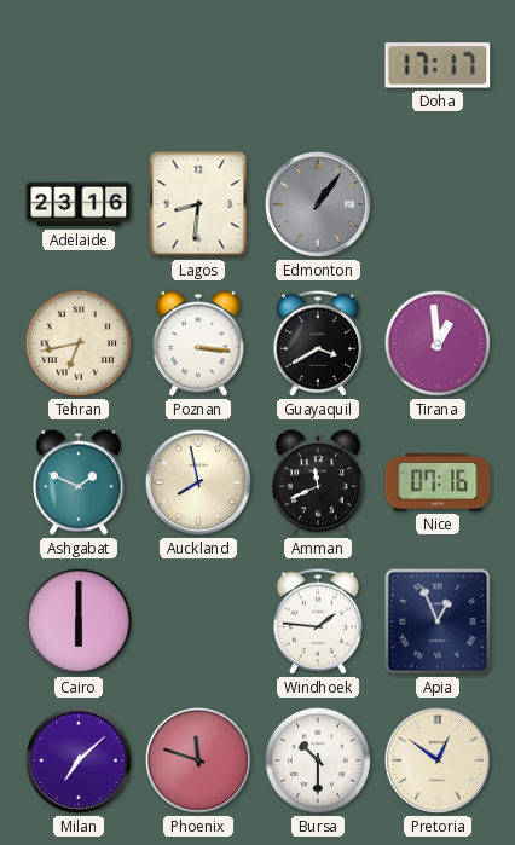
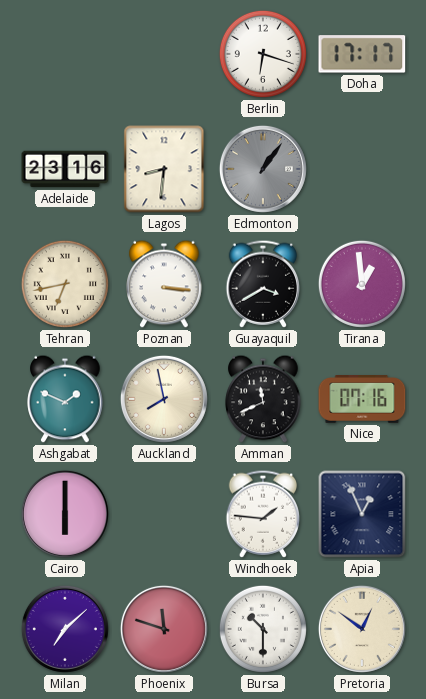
Berlin: none -> 6:18 (263, 54)
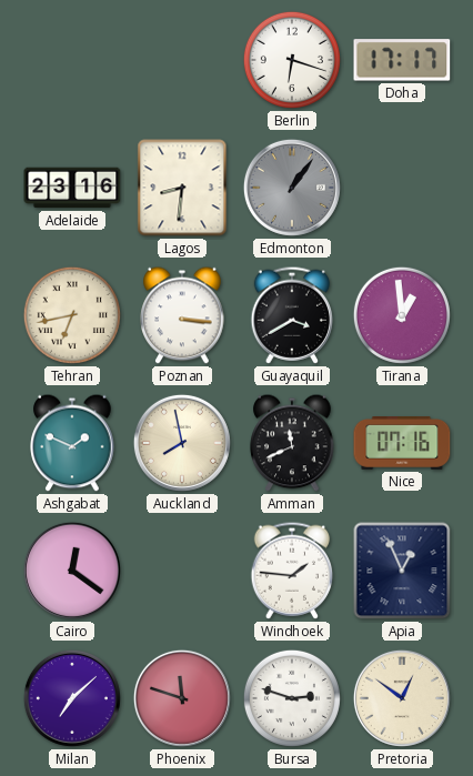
Cairo: 6:00 -> 12:21 (72, 571)
Bursa: 10:30 -> 2:48 (292, 698)
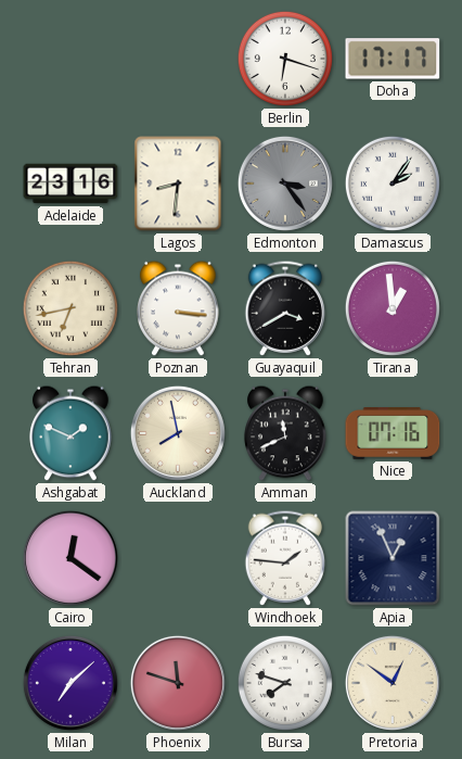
Edmonton: 1:06 -> 3:24 (285, 184)
Damascus: none -> 2:06 (393, 184)
Bursa: 2:48 -> 7:48 (285, 683)
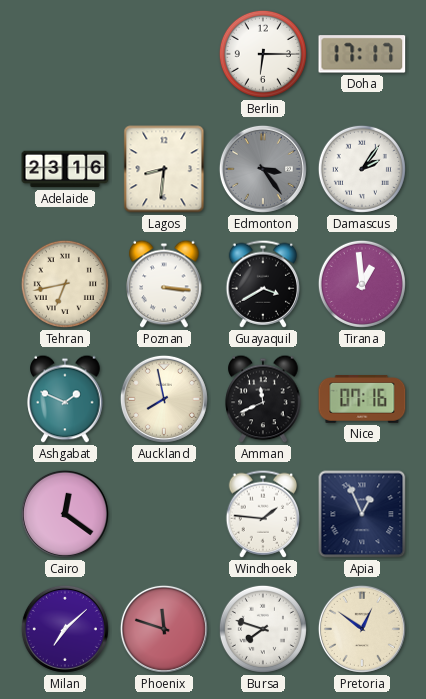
Berlin: 6:18 -> 6:15 (263, 54)
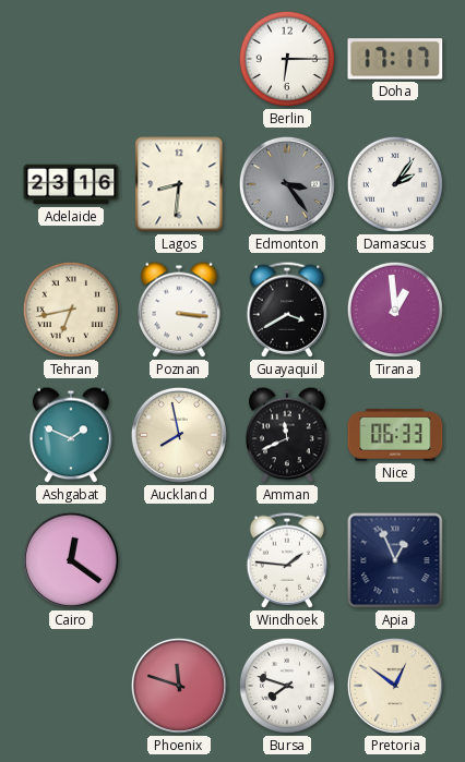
Nice: 07:16 -> 06:33 (395, 436)
Milan: 7:08 -> none (65, 629)
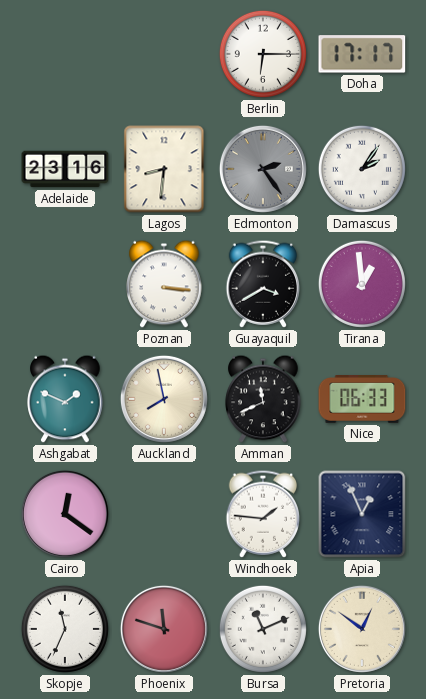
Edmonton: 3:24 -> 2:24 (263, 169)
Tehran: 6:43 -> none (71, 310)
Skopje: none -> 11:34 (65, 629)
Bursa: 7:48 -> 11:11 (263, 629)
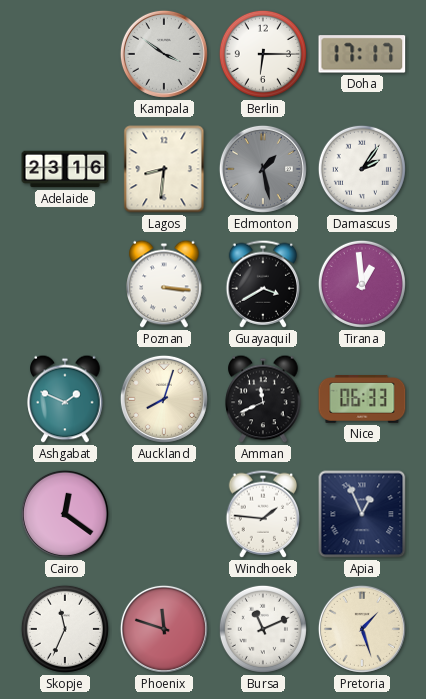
Kampala: none -> 3:51 (164, 54)
Edmonton: 2:24 -> 1:28 (263, 169)
Auckland: 7:58 -> 8:03 (164, 399)
Pretoria: 12:51 -> 1:27 (362, 629)
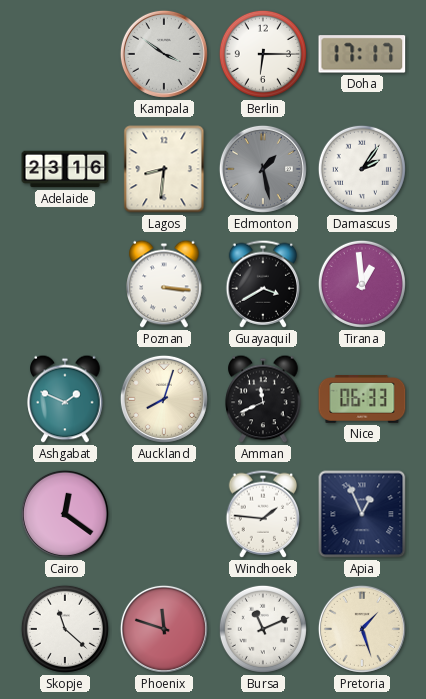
Skopje: 11:34 -> 11:22 (65, 629)
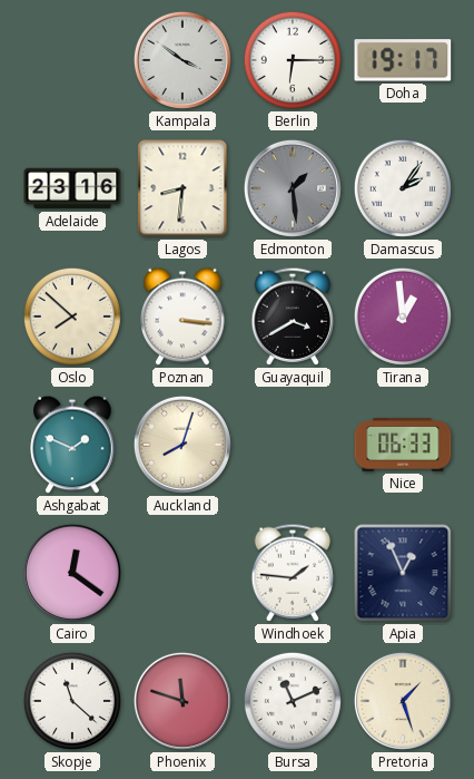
Doha: 17:17 -> 19:17 (403, 60)
Edmonton: 1:28 -> 1:29 (293, 188)
Oslo: none -> 7:52 (72, 317)
Amman: 11:41 -> none (263, 399)
